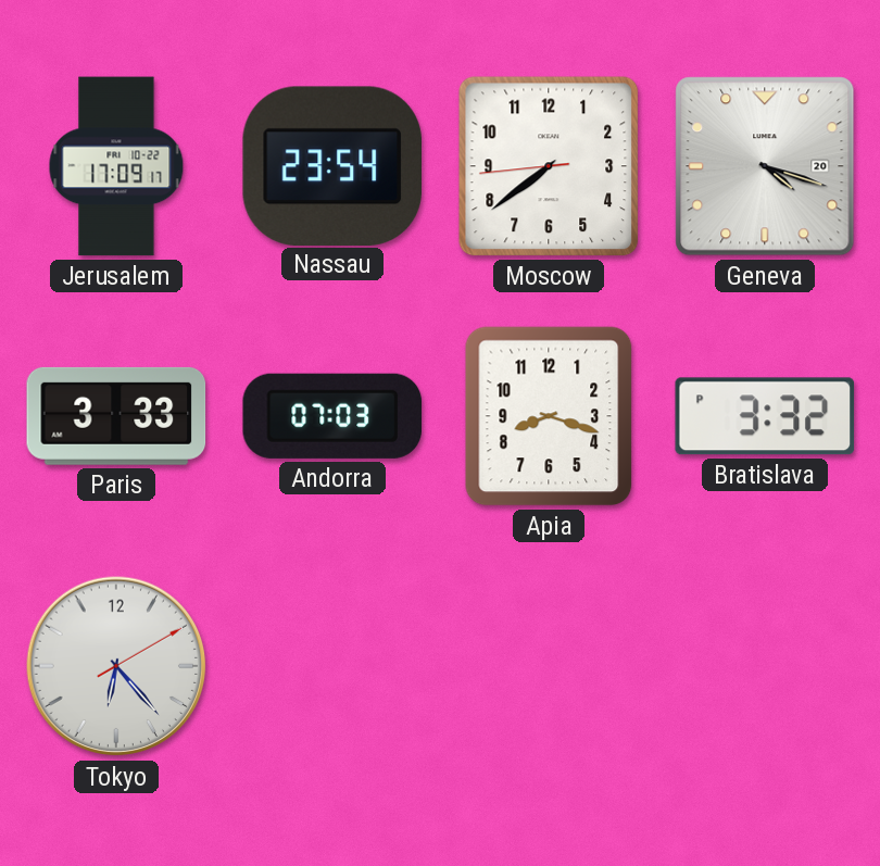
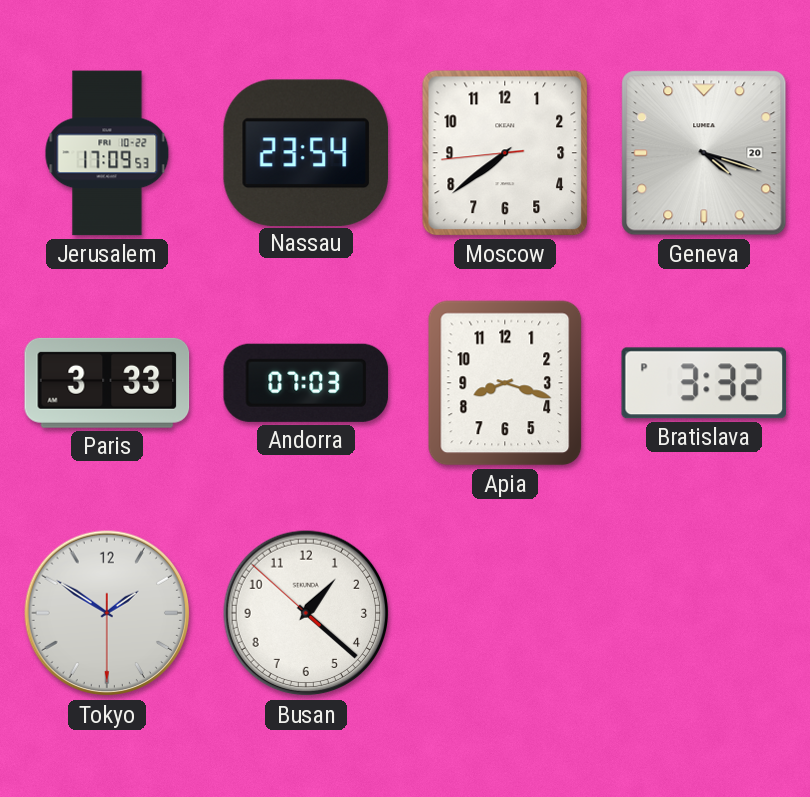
Jerusalem: 17:09:17 -> 17:09:53 (107, 153)
Tokyo: 6:23 -> 1:50 (107, 613)
Busan: none -> 1:21 (306, 613)
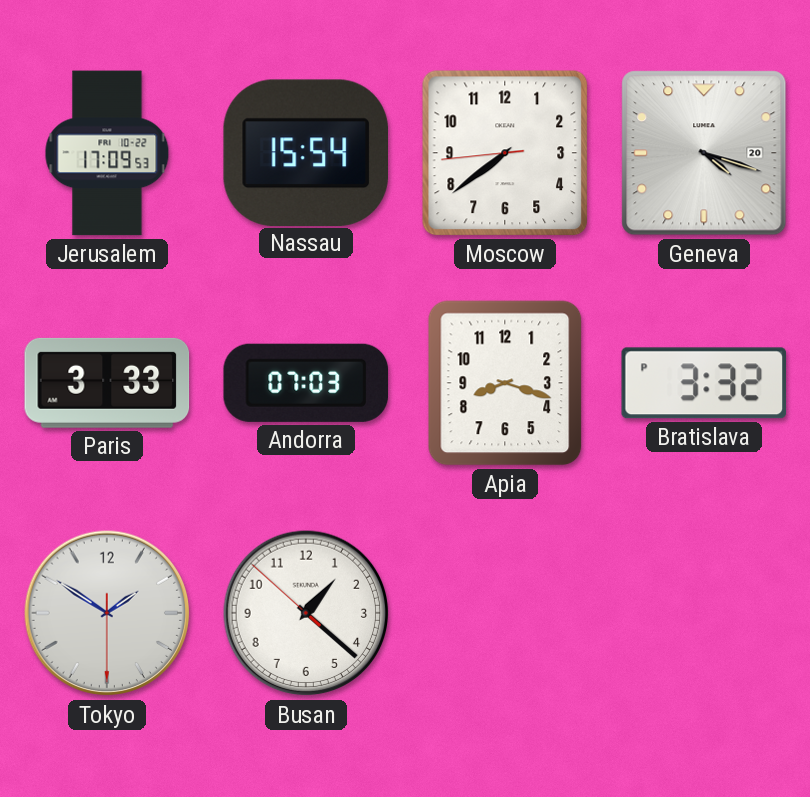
Nassau: 23:54 -> 15:54 (305, 152)
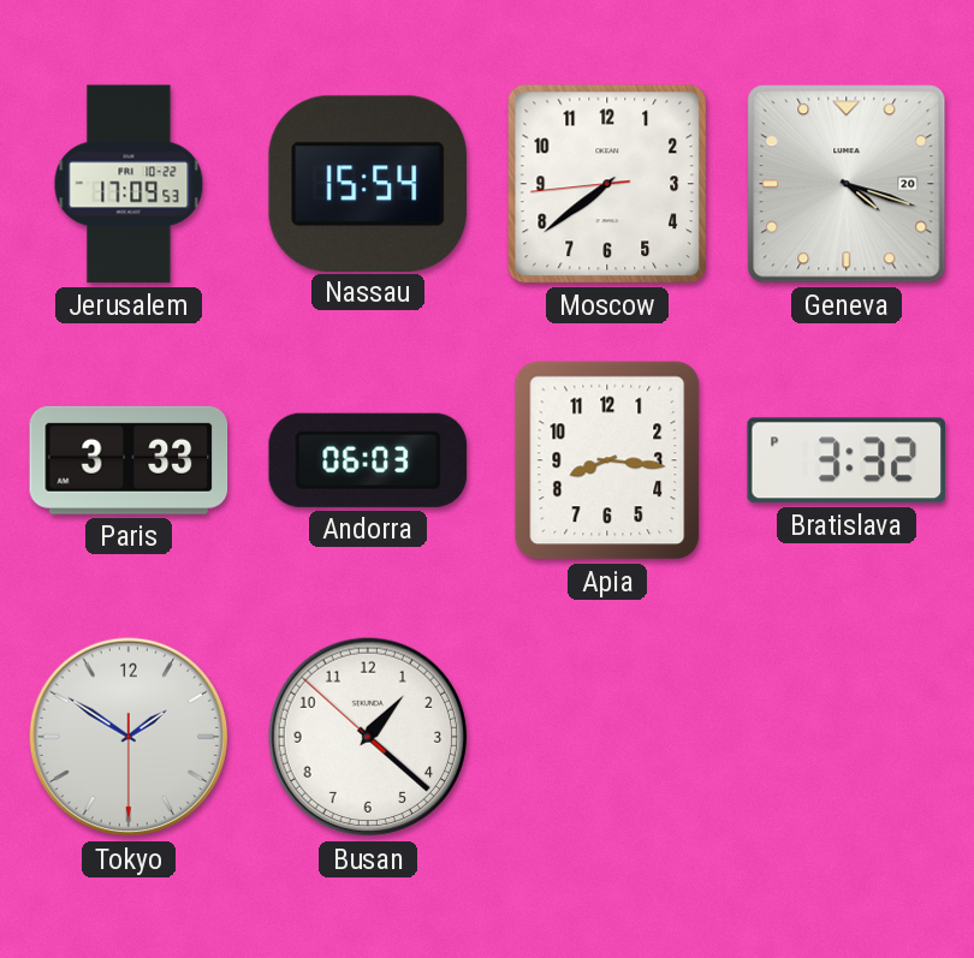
Andorra: 07:03 -> 06:03 (368, 460)
Apia: 8:18 -> 8:16 (607, 460)
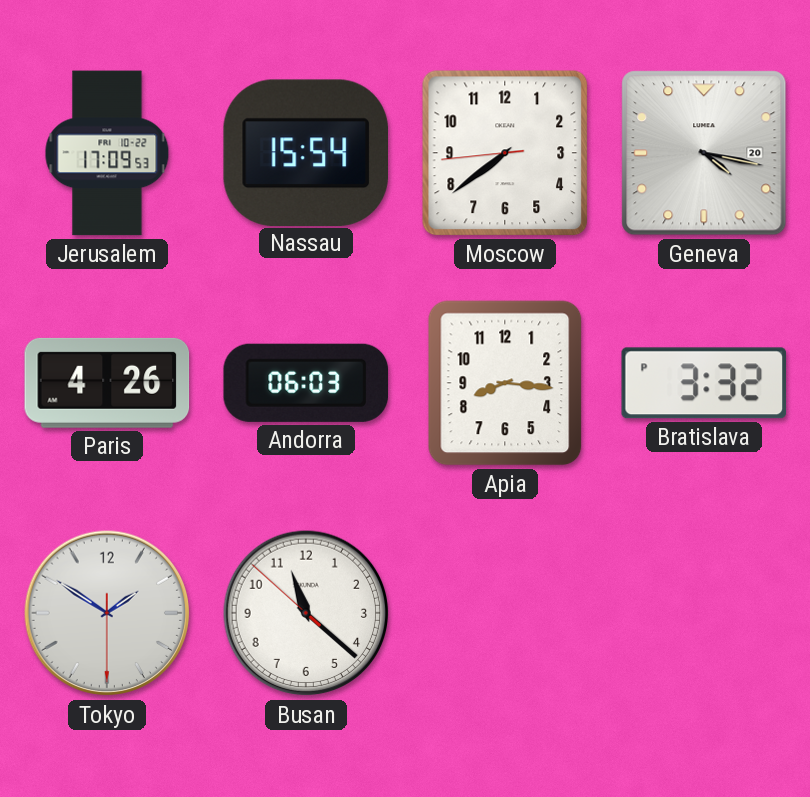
Geneva: 4:18 -> 4:17 (704, 153)
Paris: 3:33 -> 4:26 (107, 383)
Busan: 1:21 -> 11:21 (306, 613)
